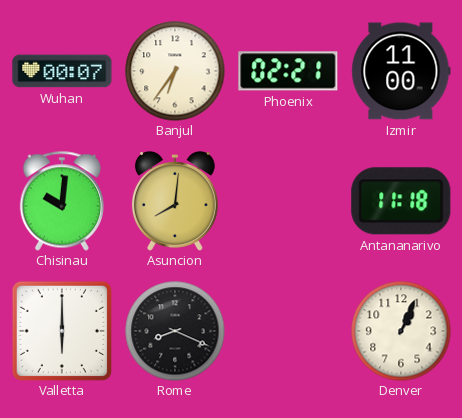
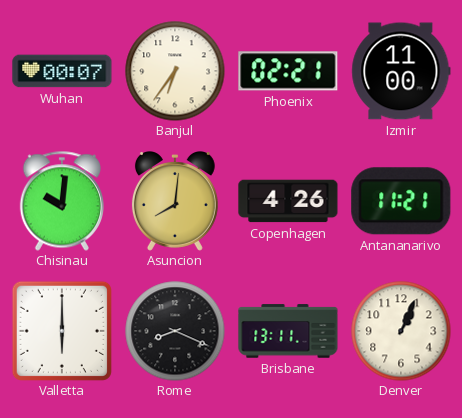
Copenhagen: none -> 4:26 (288, 201)
Antananarivo: 11:18 -> 11:21 (401, 201)
Brisbane: none -> 13:11 (288, 331)
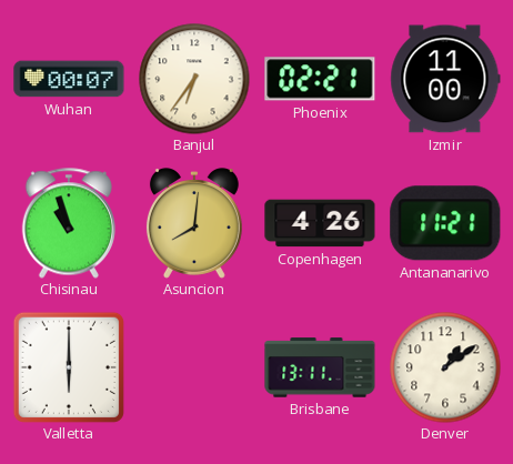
Chisinau: 10:01 -> 10:57 (69, 223)
Rome: 8:19 -> none (175, 331)
Denver: 1:04 -> 1:09 (445, 367)
